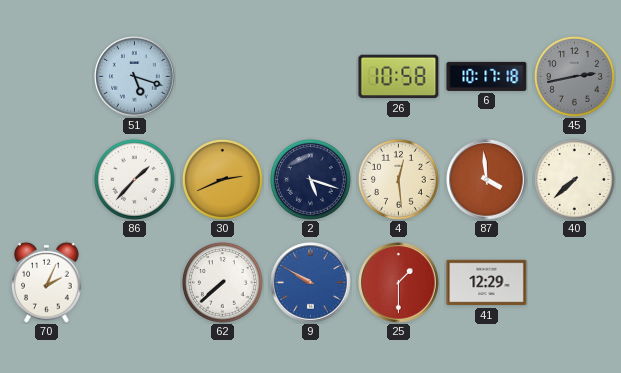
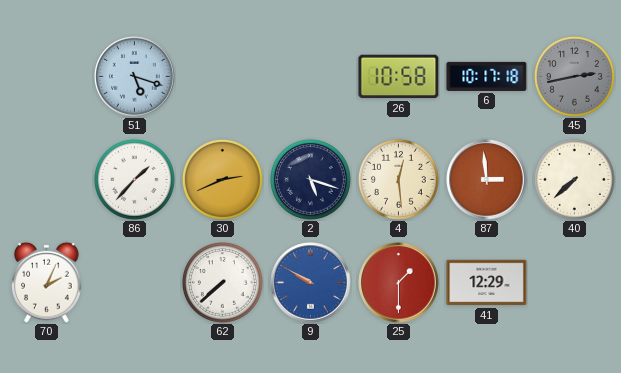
87: 3:59 -> 2:59 (487, 180)
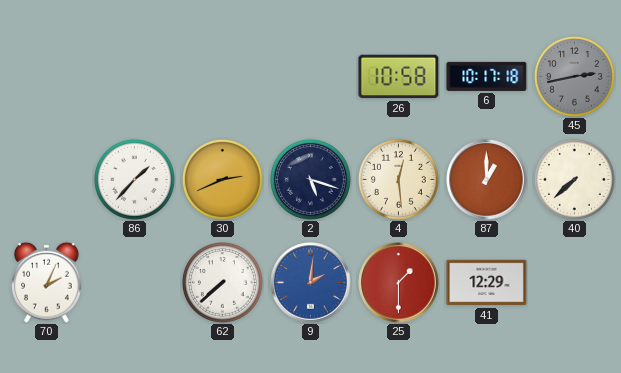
51: 5:18 -> none (135, 77)
87: 2:59 -> 1:00 (487, 180)
9: 9:50 -> 2:01 (311, 283)
